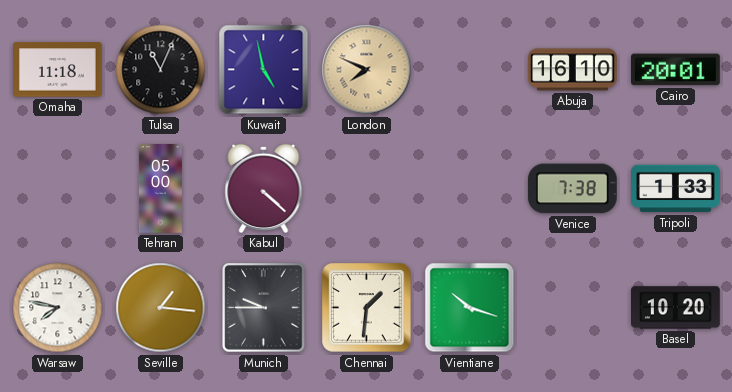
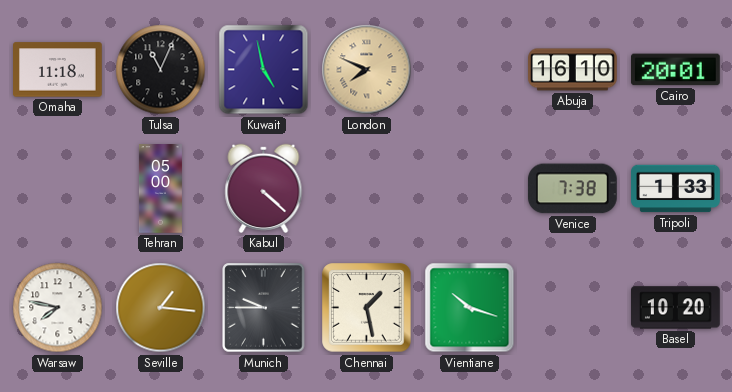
Chennai: 1:31 -> 1:28 (367, 308)
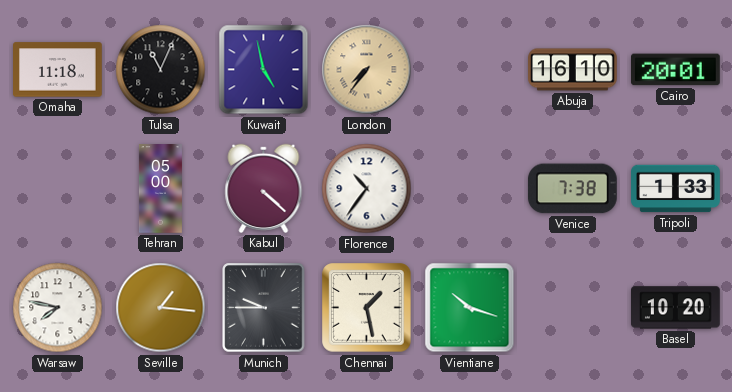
London: 7:49 -> 7:36 (367, 70)
Florence: none -> 10:36 (367, 189)
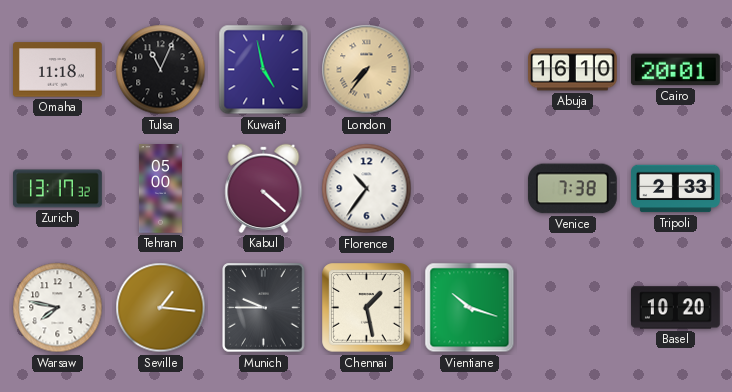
Zurich: none -> 13:17 (58, 189)
Tripoli: 1:33 -> 2:33 (676, 189)
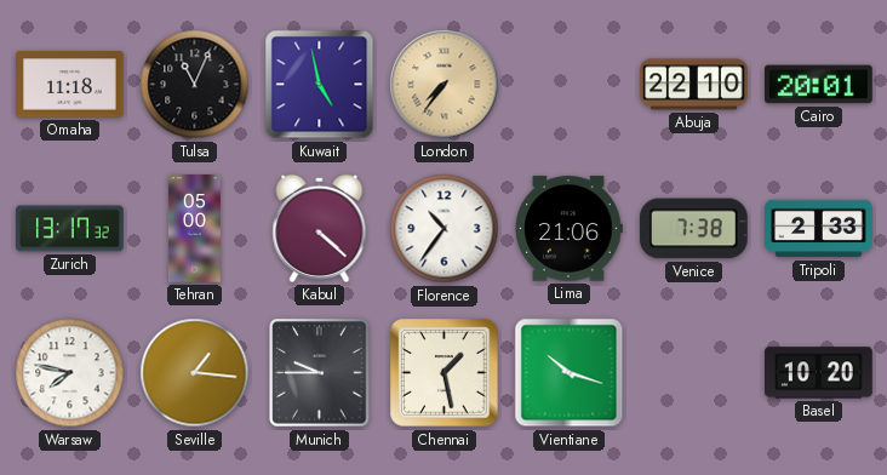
Abuja: 16:10 -> 22:10 (694, 85)
Lima: none -> 21:06 (568, 229)
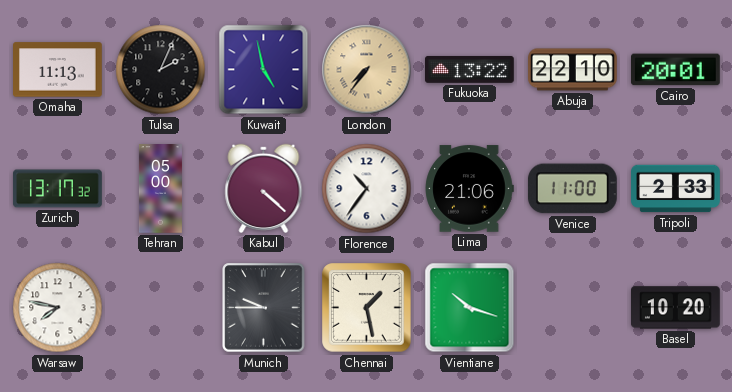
Omaha: 11:18 -> 11:13 (58, 70)
Tulsa: 11:04 -> 2:04 (161, 70)
Fukuoka: none -> 13:22 (470, 70)
Venice: 7:38 -> 11:00 (572, 189)
Seville: 1:16 -> none (195, 373)
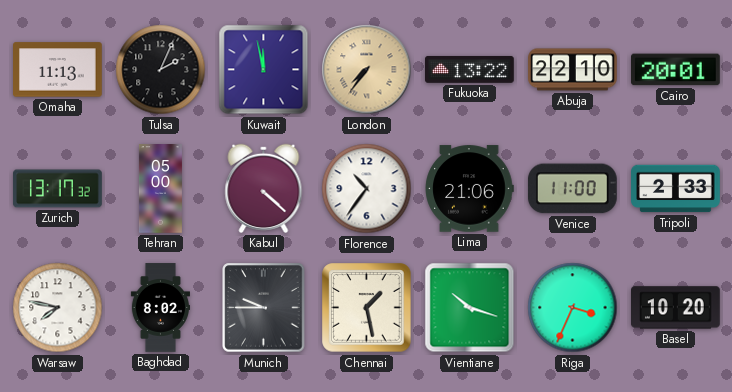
Kuwait: 4:58 -> 11:58 (264, 70)
Baghdad: none -> 8:02 (160, 308)
Riga: none -> 3:34 (573, 308)
